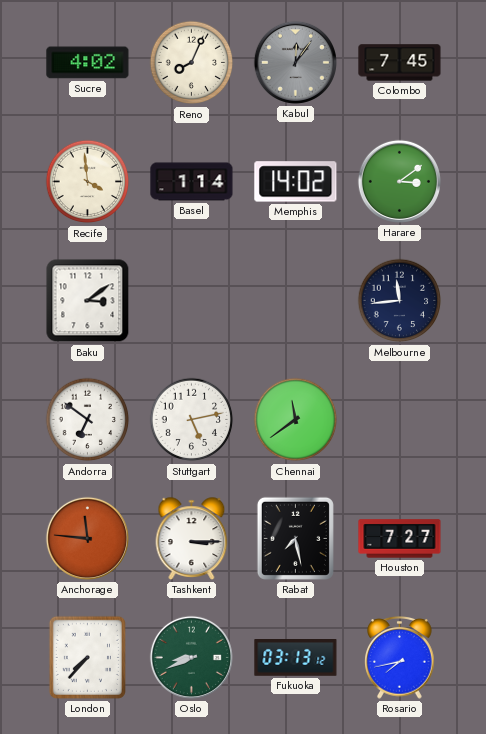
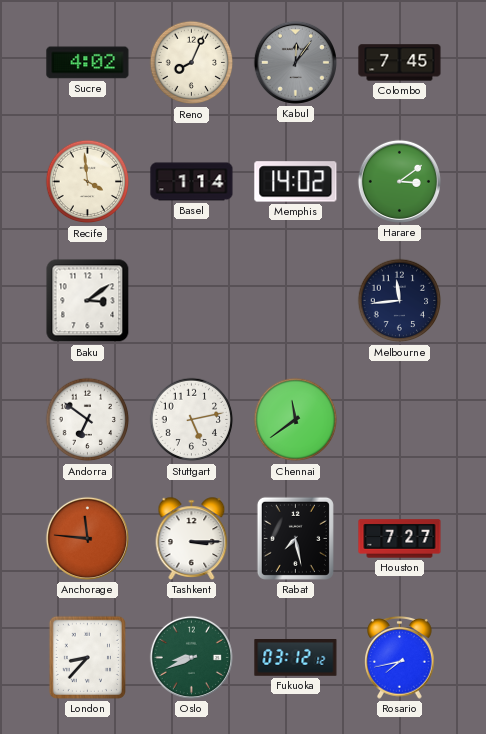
London: 7:37 -> 8:37 (87, 657)
Fukuoka: 03:13 -> 03:12 (296, 658)
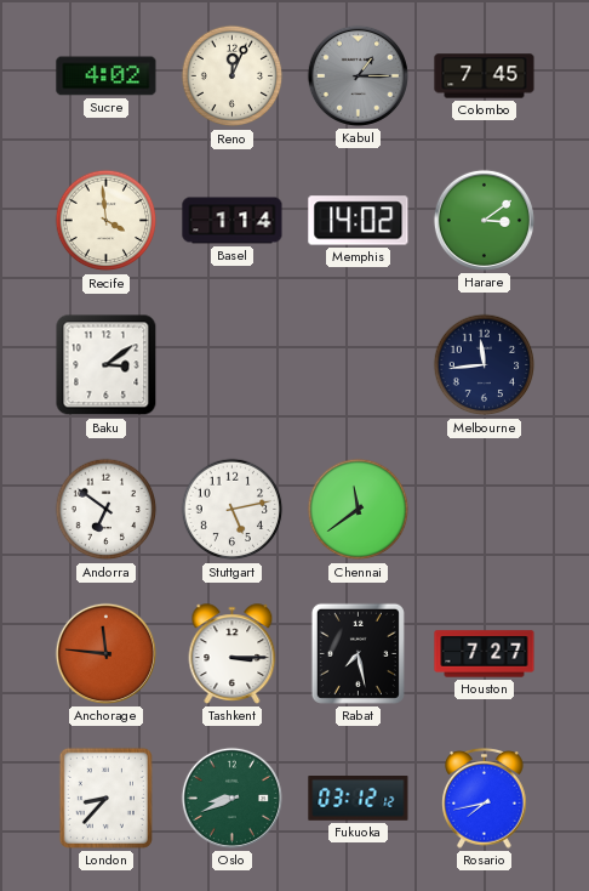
Reno: 8:04 -> 12:04 (233, 76)
Kabul: 12:06 -> 1:15 (358, 75)
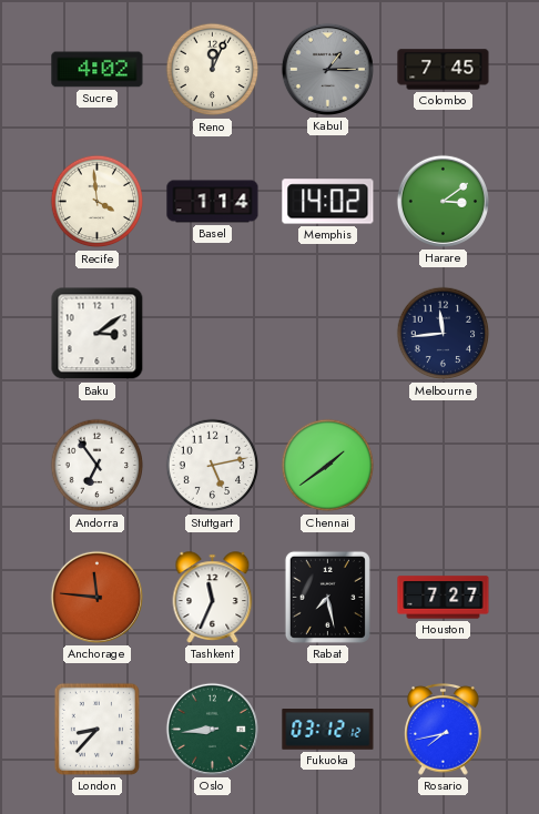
Andorra: 6:51 -> 6:54 (98, 466)
Chennai: 11:39 -> 1:39 (328, 466)
Tashkent: 3:15 -> 11:34 (213, 598)
Oslo: 8:41 -> 8:44 (212, 729)
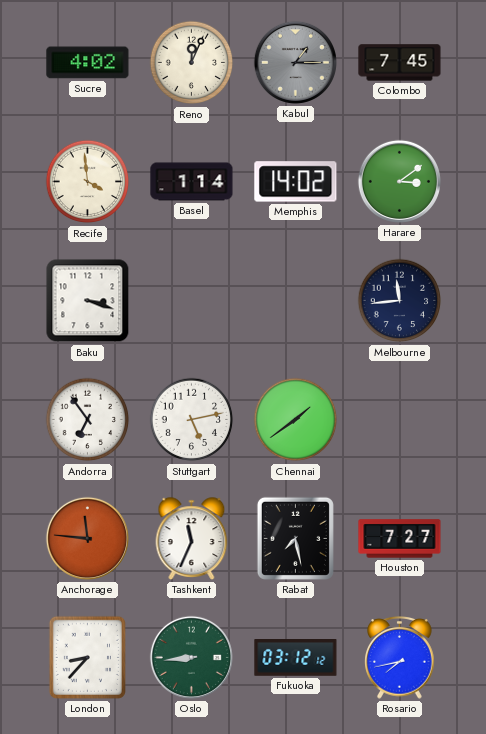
Baku: 3:09 -> 3:18 (88, 301)
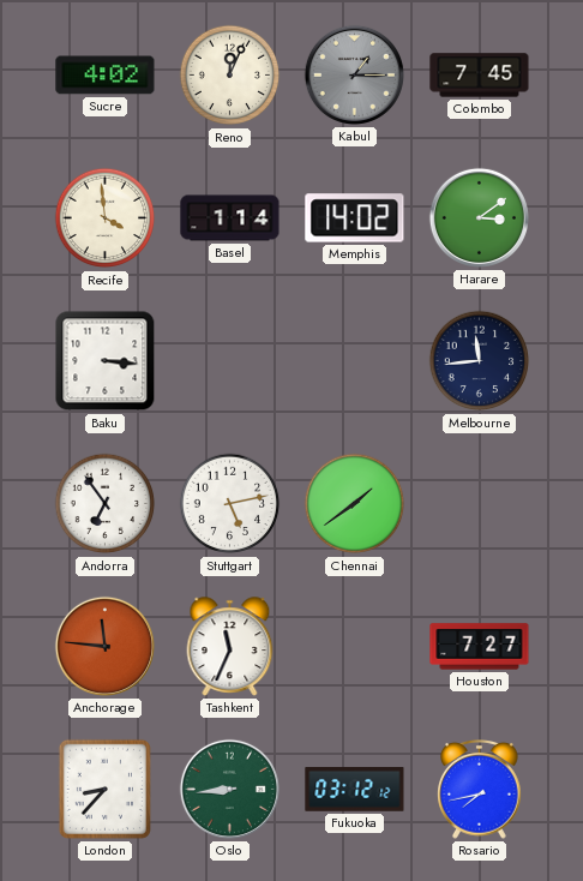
Baku: 3:18 -> 3:16 (106, 361)
Rabat: 7:28 -> none (295, 538)
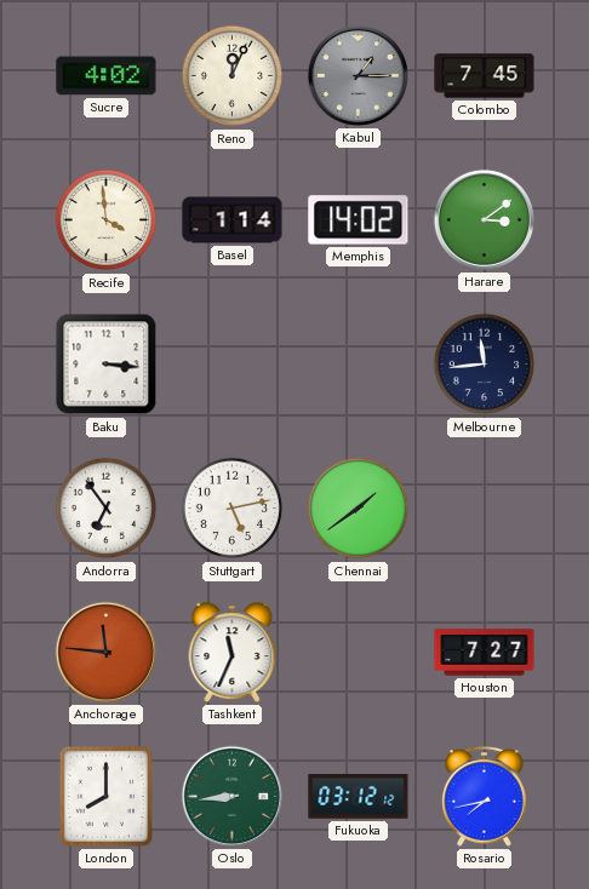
London: 8:37 -> 8:00 (105, 796)
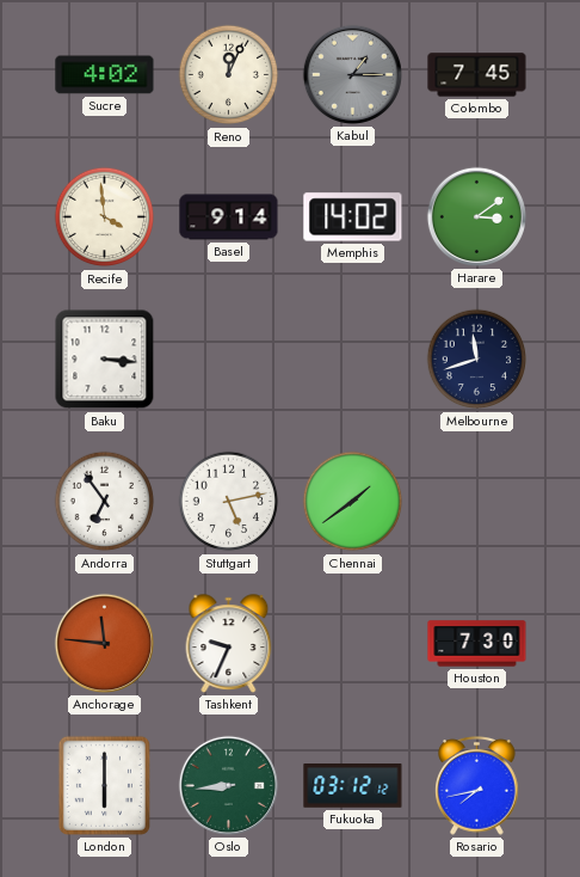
Basel: 1:14 -> 9:14 (229, 217)
Melbourne: 11:44 -> 11:42 (477, 360)
Tashkent: 11:34 -> 9:34 (229, 644)
Houston: 7:27 -> 7:30 (477, 644)
London: 8:00 -> 6:00 (104, 785)
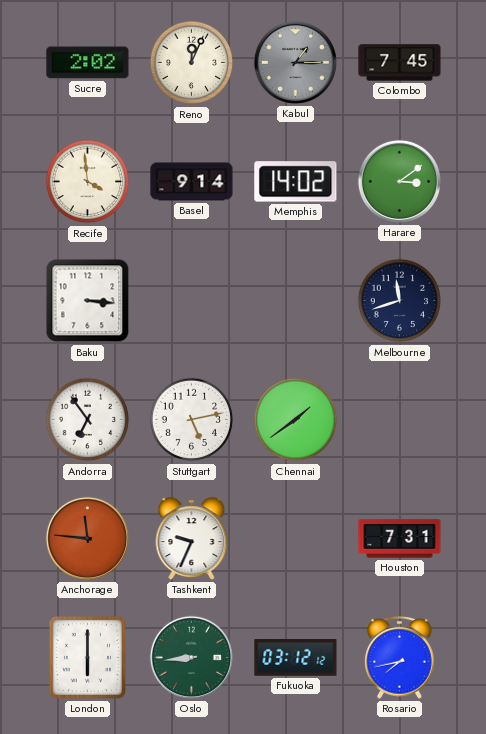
Sucre: 4:02 -> 2:02 (88, 63)
Houston: 7:30 -> 7:31 (400, 539)
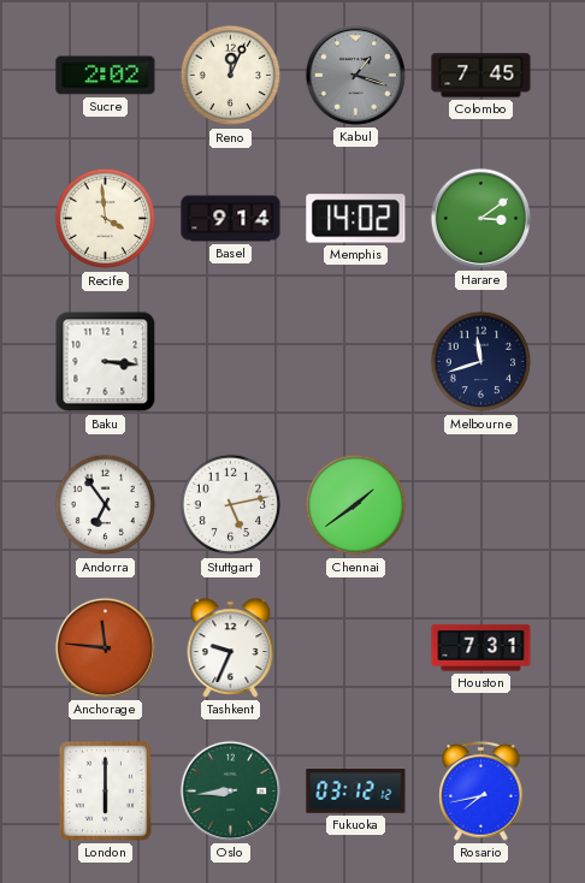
Kabul: 1:15 -> 1:18 (355, 75)
